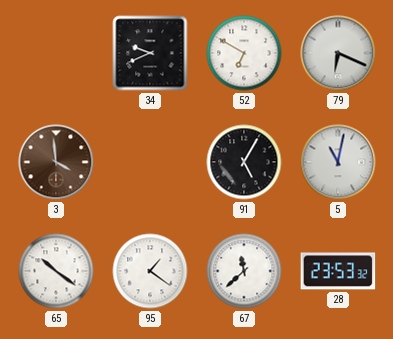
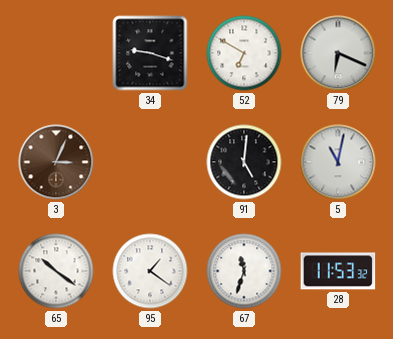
34: 9:41 -> 9:18 (150, 53)
3: 3:59 -> 3:04 (56, 162)
91: 5:05 -> 5:01 (244, 162)
67: 11:38 -> 11:33 (244, 271)
28: 23:53 -> 11:53 (338, 271)
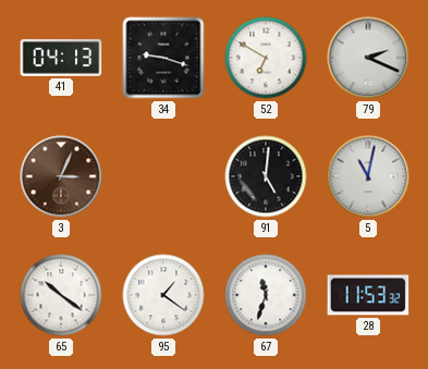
41: none -> 04:13 (61, 58)
79: 6:19 -> 2:19 (368, 58)
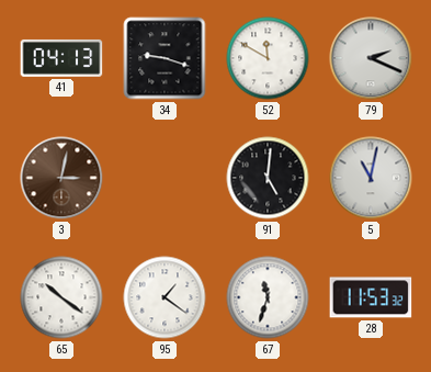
52: 6:50 -> 11:50 (268, 58)
3: 3:04 -> 3:02 (61, 178)
